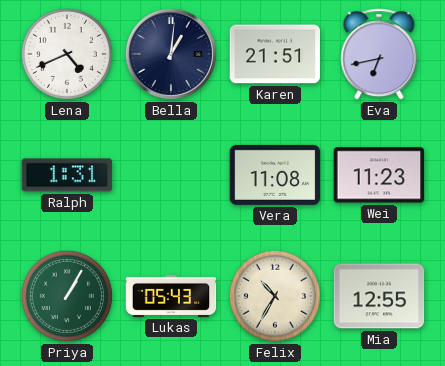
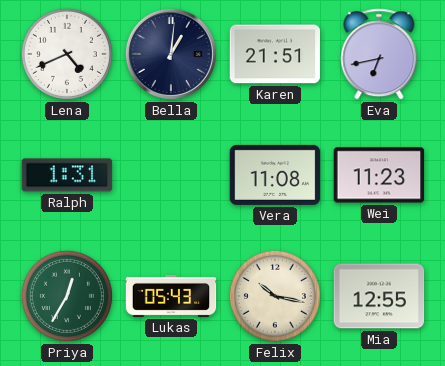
Priya: 1:05 -> 12:35 (67, 296)
Felix: 10:35 -> 10:17 (275, 296)
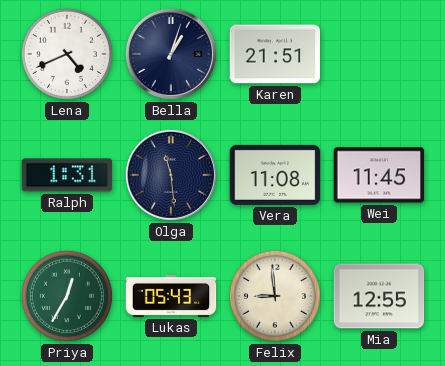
Bella: 1:01 -> 1:03 (171, 54)
Eva: 6:43 -> none (379, 54)
Olga: none -> 11:29 (171, 175)
Wei: 11:23 -> 11:45 (379, 175)
Felix: 10:17 -> 8:59 (275, 296)
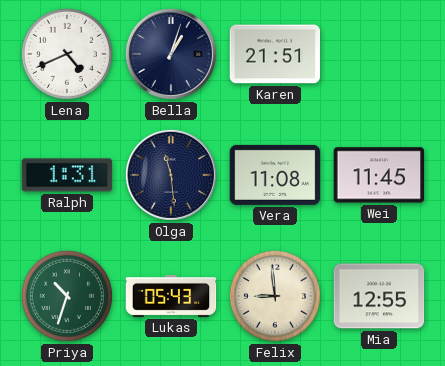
Priya: 12:35 -> 10:33 (67, 296)
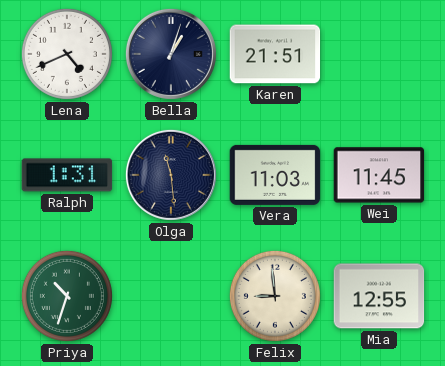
Vera: 11:08 -> 11:03 (275, 175)
Lukas: 05:43 -> none (171, 296)
